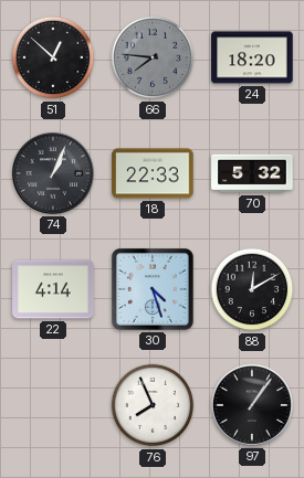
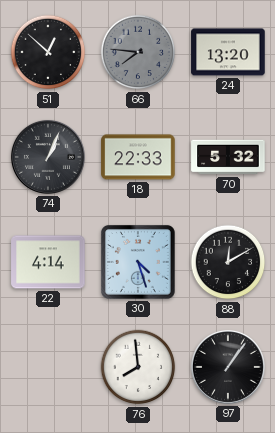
24: 18:20 -> 13:20 (228, 52)
76: 7:56 -> 7:59 (138, 367)
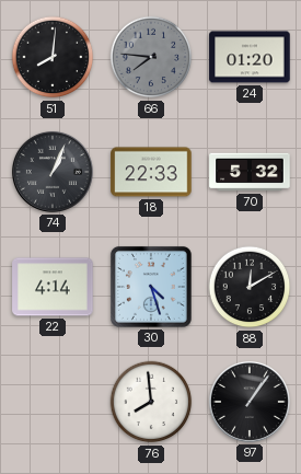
51: 12:52 -> 8:01 (53, 57)
24: 13:20 -> 01:20 (250, 57)
